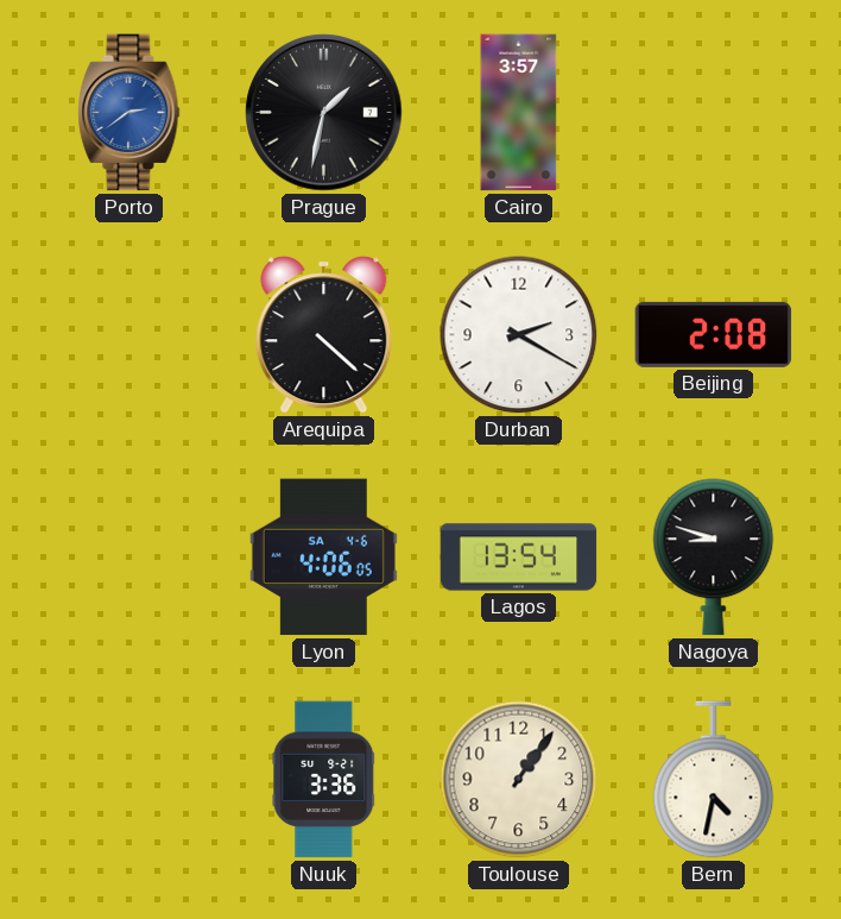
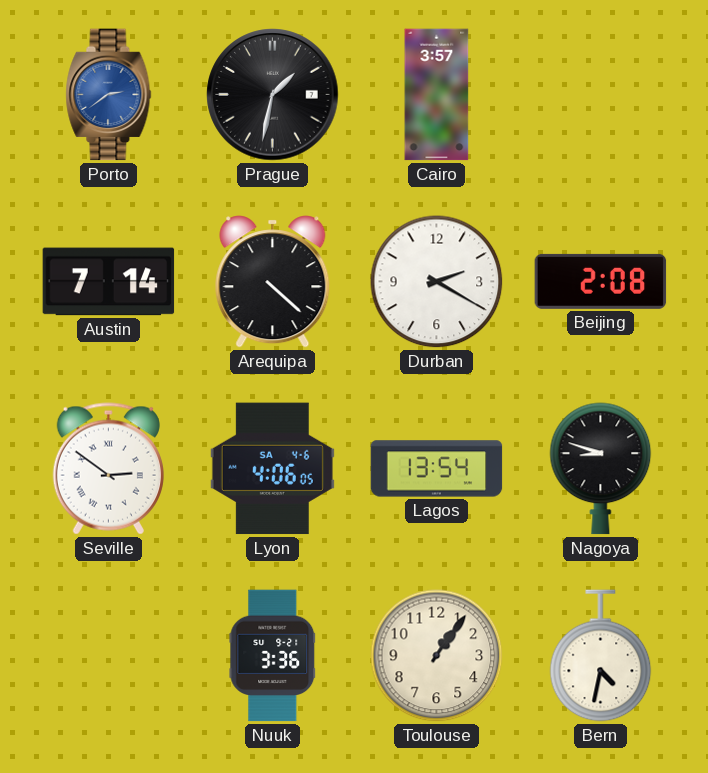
Austin: none -> 7:14 (109, 282)
Seville: none -> 2:51 (108, 469)
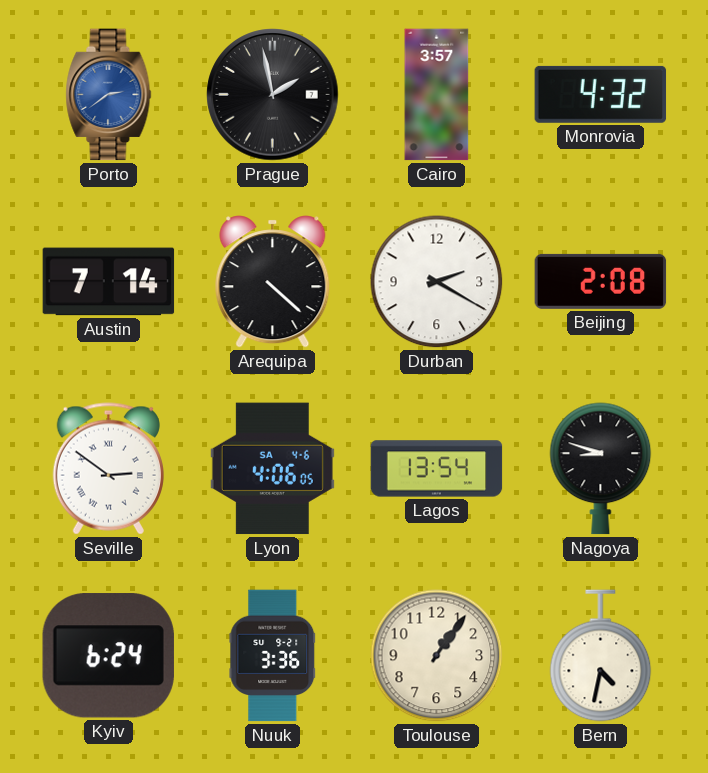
Prague: 1:32 -> 1:58 (273, 95)
Monrovia: none -> 4:32 (601, 94)
Kyiv: none -> 6:24 (108, 656)
